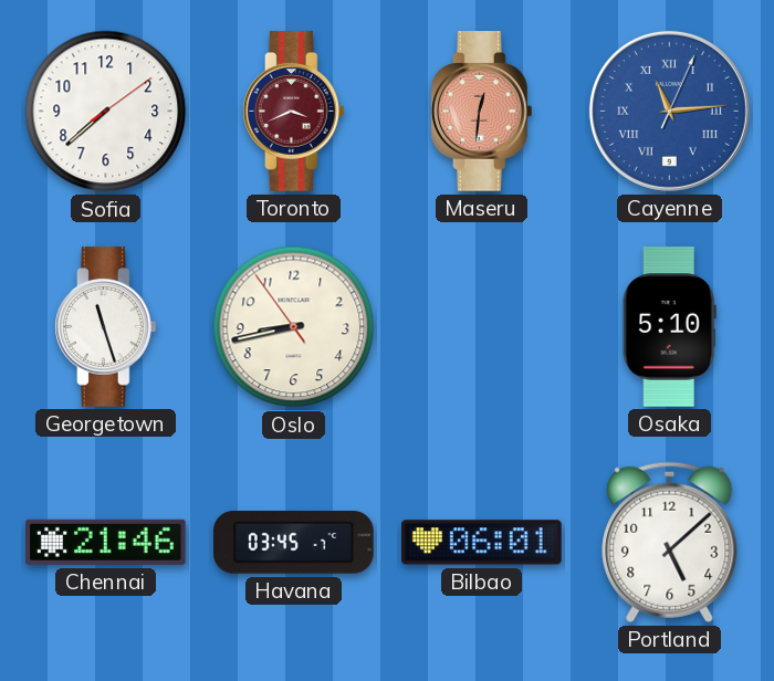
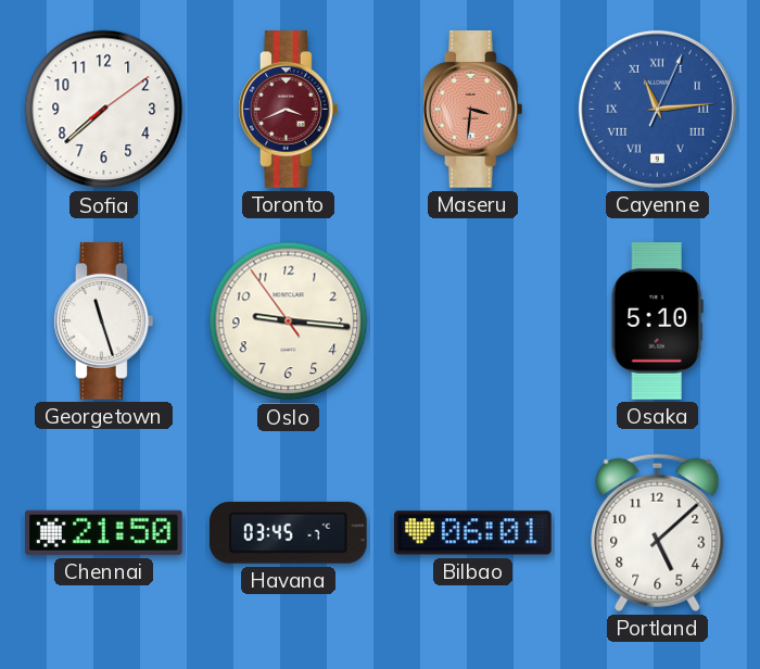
Maseru: 12:31 -> 3:31 (473, 110)
Oslo: 8:42 -> 9:15 (289, 321)
Chennai: 21:46 -> 21:50 (104, 532)
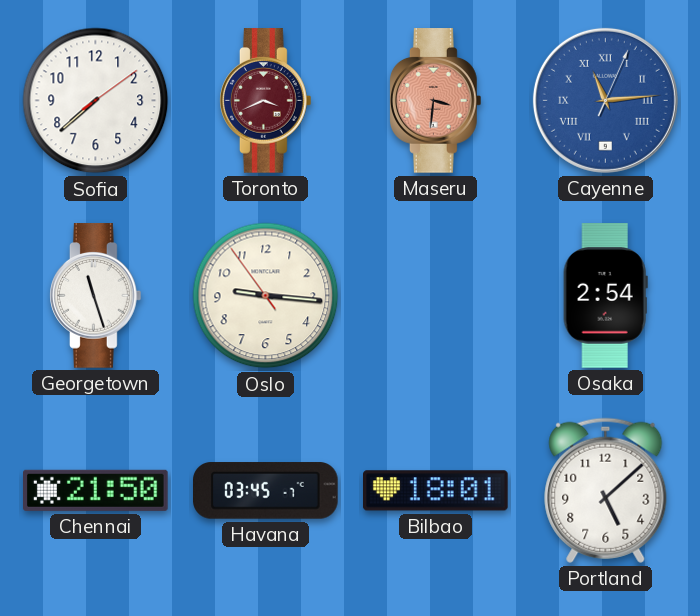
Osaka: 5:10 -> 2:54 (605, 296)
Bilbao: 06:01 -> 18:01 (436, 491)
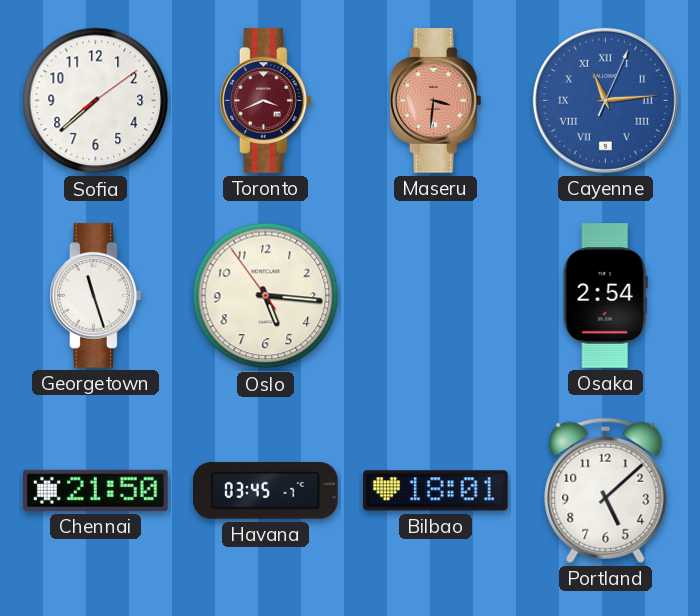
Oslo: 9:15 -> 5:15 (266, 296)
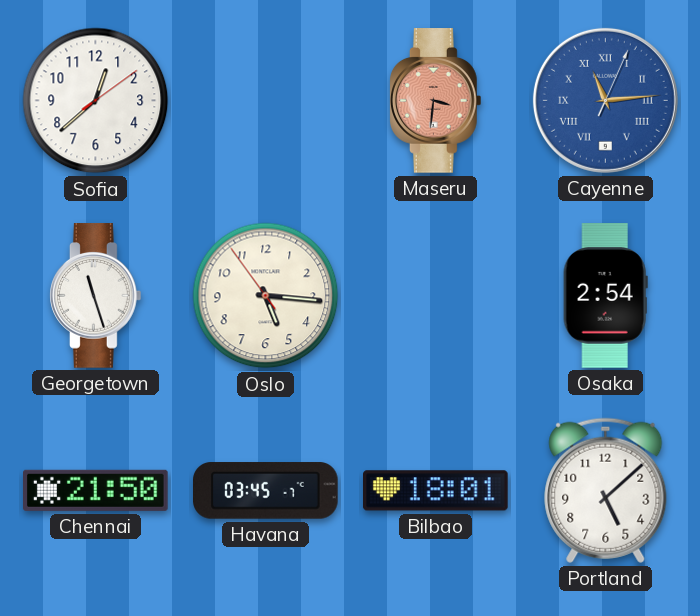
Sofia: 7:38 -> 12:38 (96, 101)
Toronto: 3:41 -> none (266, 101)
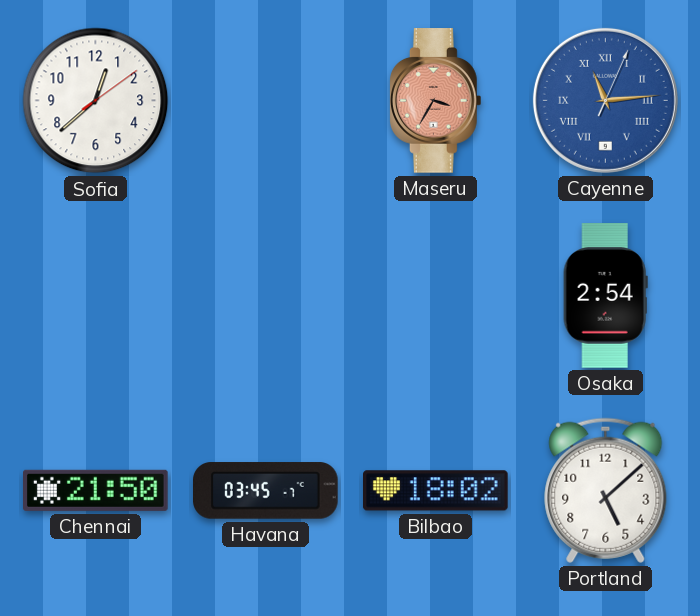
Maseru: 3:31 -> 3:35 (436, 101)
Georgetown: 11:27 -> none (96, 296)
Oslo: 5:15 -> none (266, 296)
Bilbao: 18:01 -> 18:02 (436, 491)
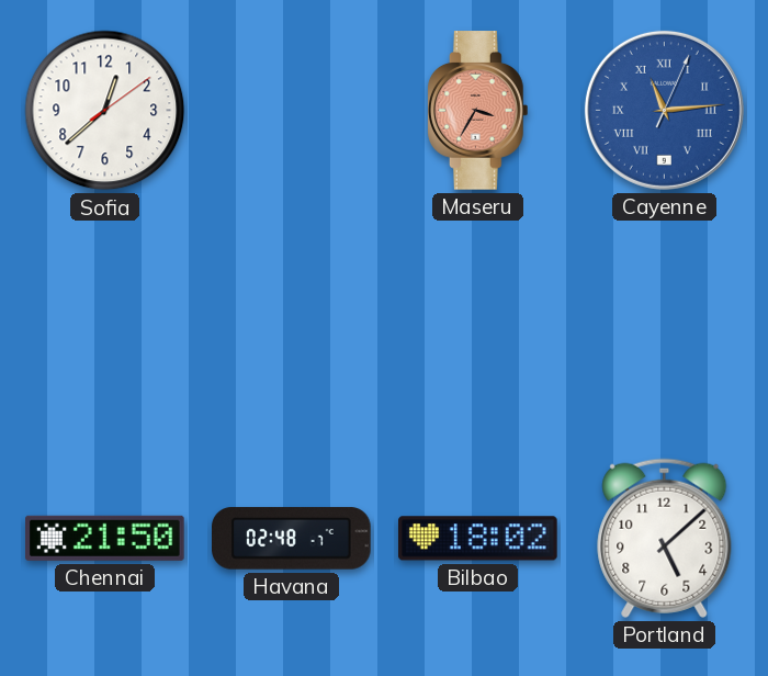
Osaka: 2:54 -> none (605, 296)
Havana: 03:45 -> 02:48 (292, 539)
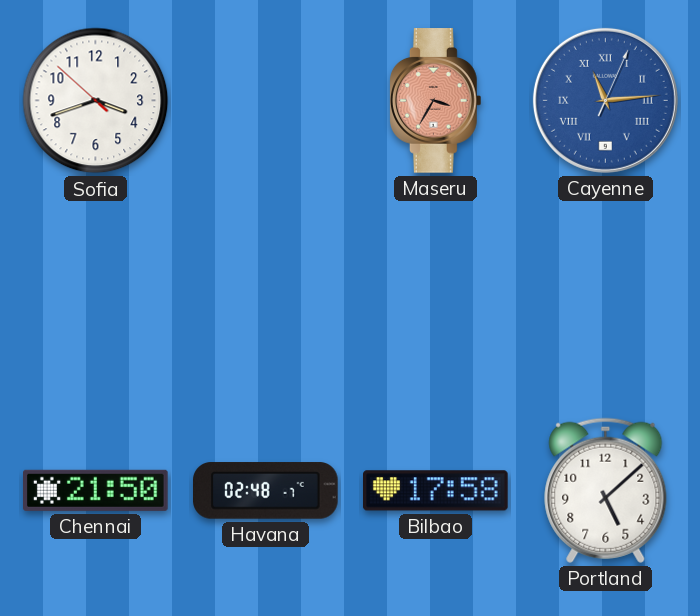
Sofia: 12:38 -> 3:41 (96, 101)
Bilbao: 18:02 -> 17:58 (436, 491)
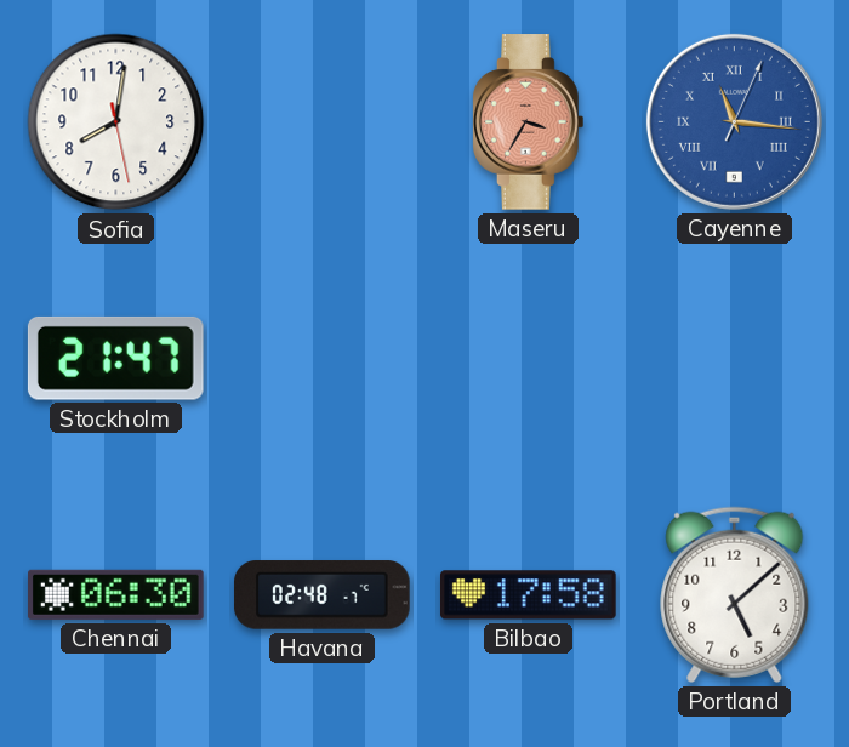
Sofia: 3:41 -> 8:01 (116, 122)
Cayenne: 11:14 -> 11:16 (734, 121)
Stockholm: none -> 21:47 (115, 358)
Chennai: 21:50 -> 06:30 (116, 594)
